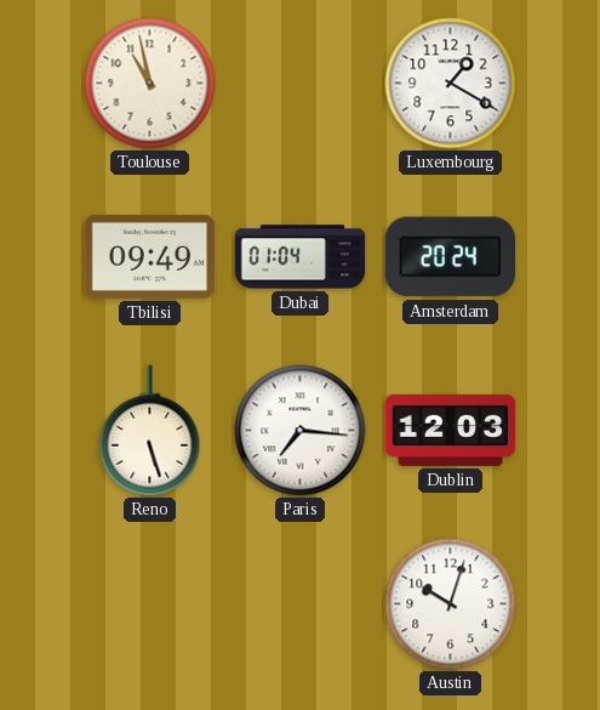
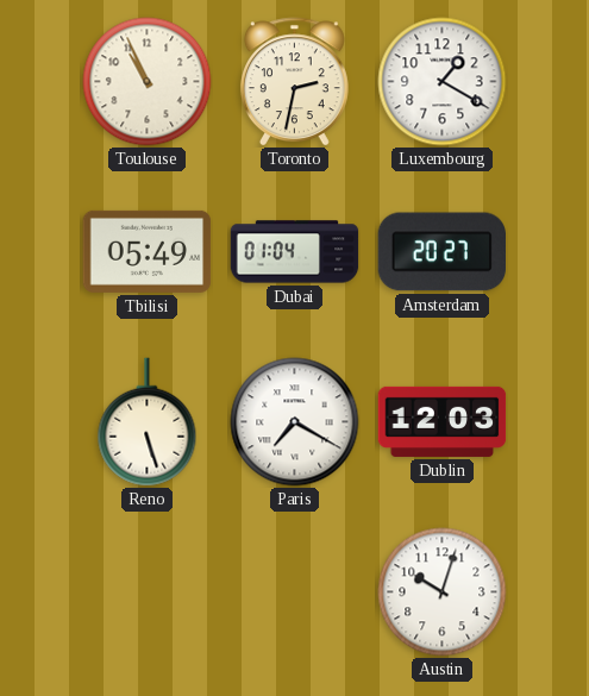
Toulouse: 10:58 -> 10:56 (148, 82)
Toronto: none -> 2:32 (294, 82)
Tbilisi: 09:49 -> 05:49 (148, 251)
Amsterdam: 20:24 -> 20:27 (441, 252)
Paris: 7:16 -> 7:20 (295, 422)
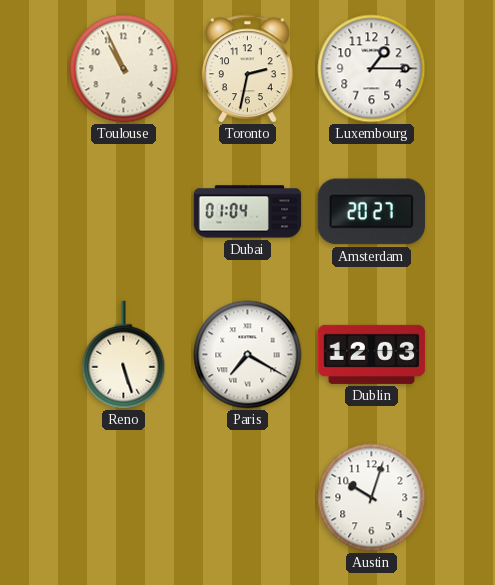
Luxembourg: 1:20 -> 1:15 (372, 69)
Tbilisi: 05:49 -> none (148, 251)
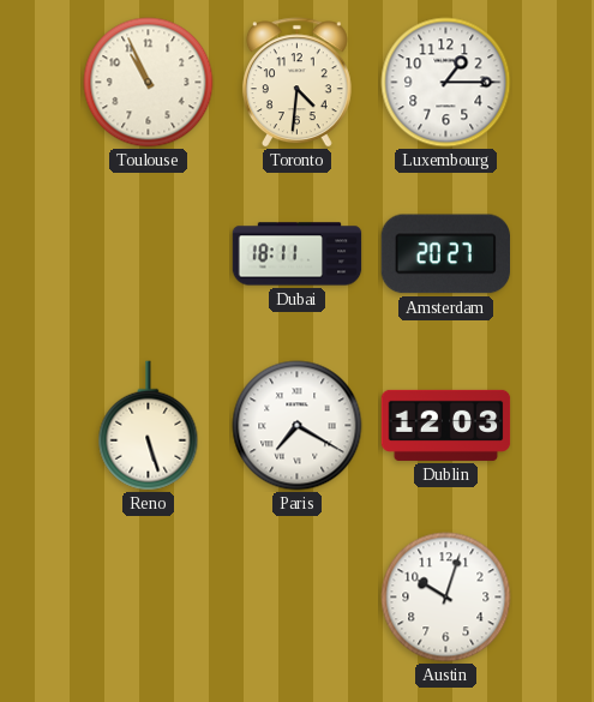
Toronto: 2:32 -> 4:31 (296, 83)
Dubai: 01:04 -> 18:11 (298, 254)
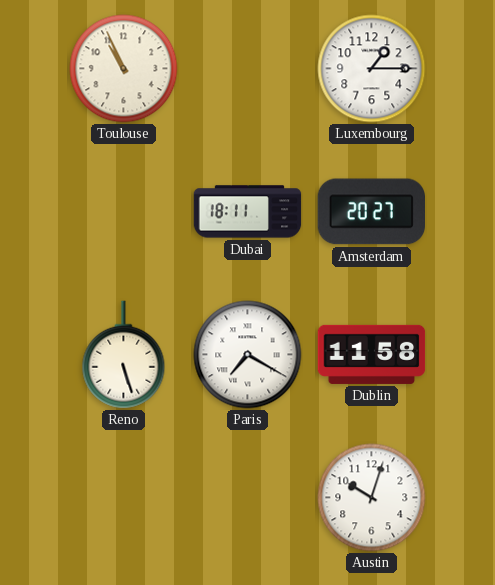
Toronto: 4:31 -> none (296, 83)
Dublin: 12:03 -> 11:58 (372, 354)
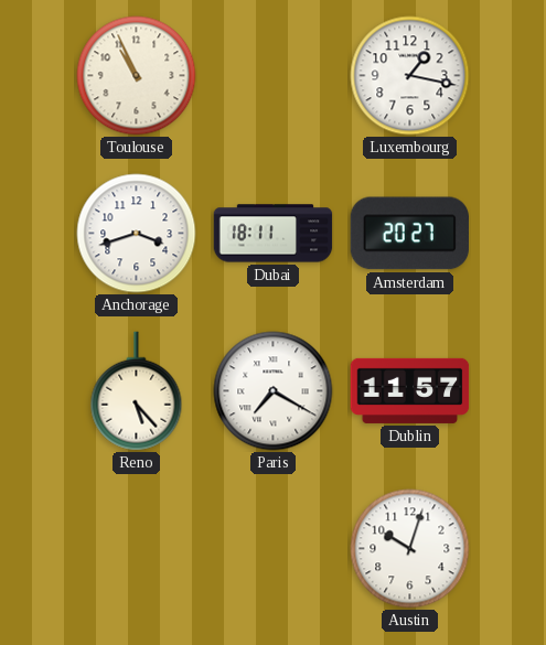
Luxembourg: 1:15 -> 1:17 (410, 76)
Anchorage: none -> 3:42 (137, 234)
Reno: 5:27 -> 5:23 (137, 391)
Dublin: 11:58 -> 11:57 (410, 390)
